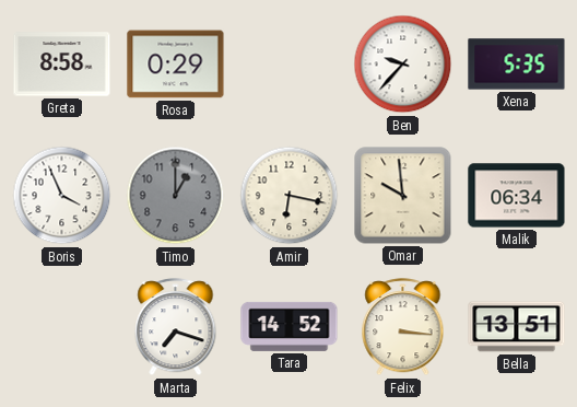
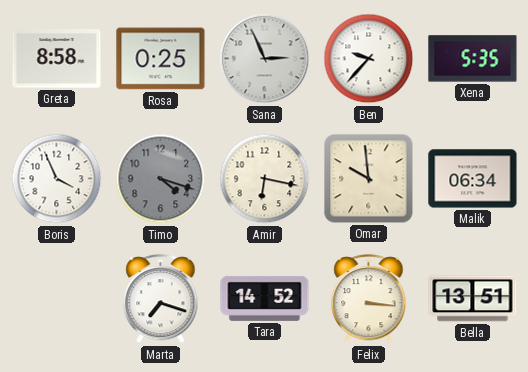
Rosa: 0:29 -> 0:25 (161, 59)
Sana: none -> 2:56 (265, 59)
Timo: 1:00 -> 4:18 (161, 179)
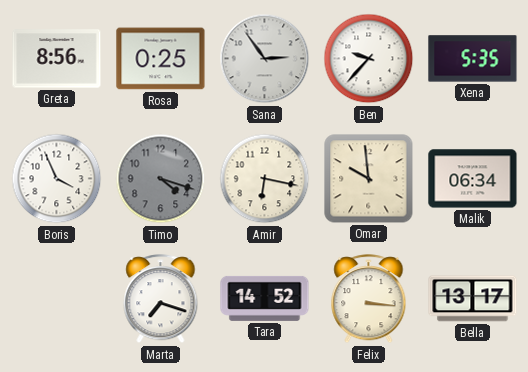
Greta: 8:58 -> 8:56 (57, 59)
Sana: 2:56 -> 2:54 (265, 59)
Bella: 13:51 -> 13:17 (473, 299)
